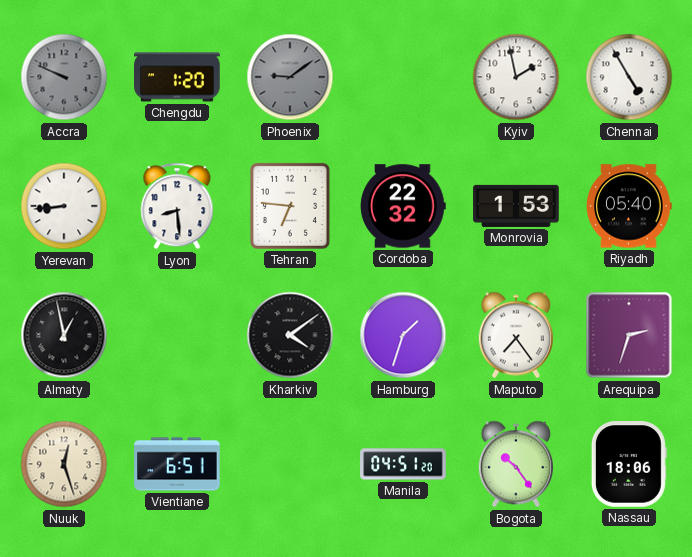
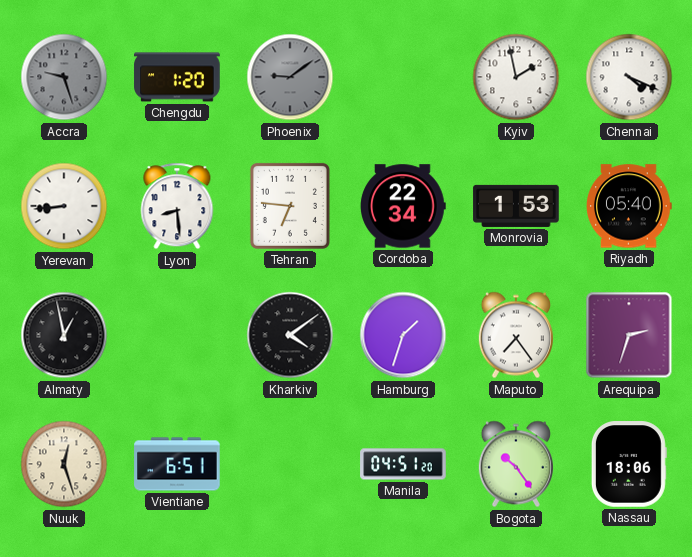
Accra: 9:49 -> 9:27 (64, 77)
Chennai: 4:55 -> 4:19 (629, 77)
Cordoba: 22:32 -> 22:34 (404, 206)
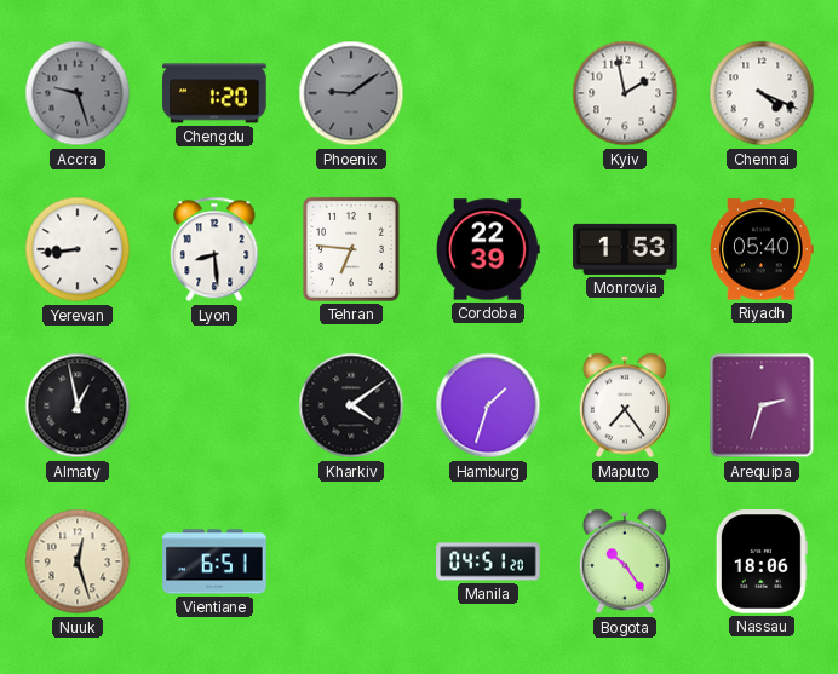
Cordoba: 22:34 -> 22:39 (489, 249)
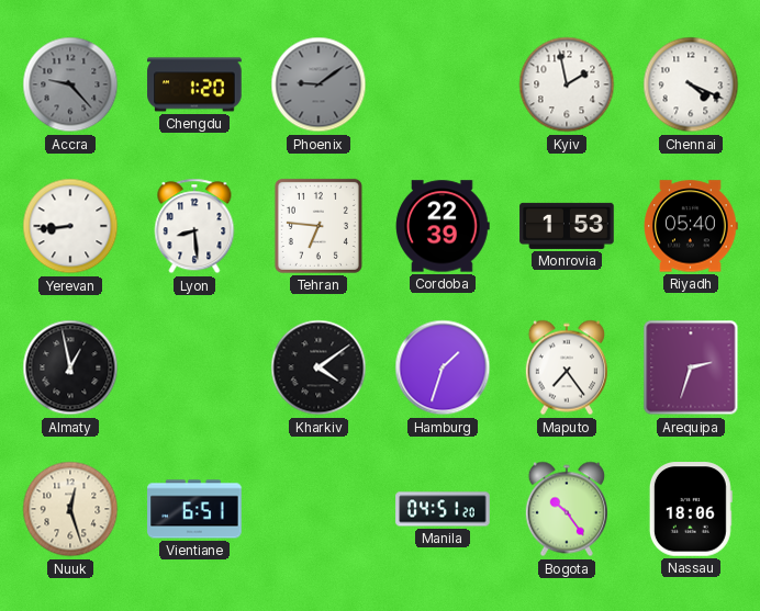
Accra: 9:27 -> 9:23 (70, 84)
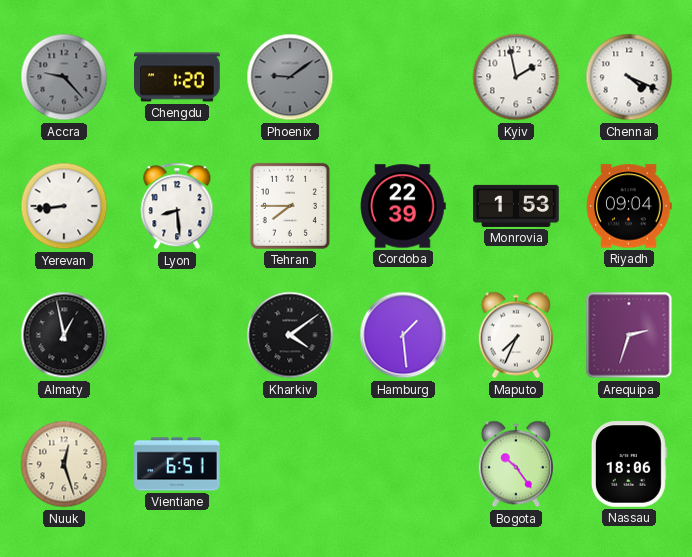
Tehran: 6:46 -> 7:45 (290, 206)
Riyadh: 05:40 -> 09:04 (629, 206)
Hamburg: 1:33 -> 1:29 (403, 335)
Maputo: 7:24 -> 7:34 (516, 335)
Manila: 04:51 -> none (443, 509)
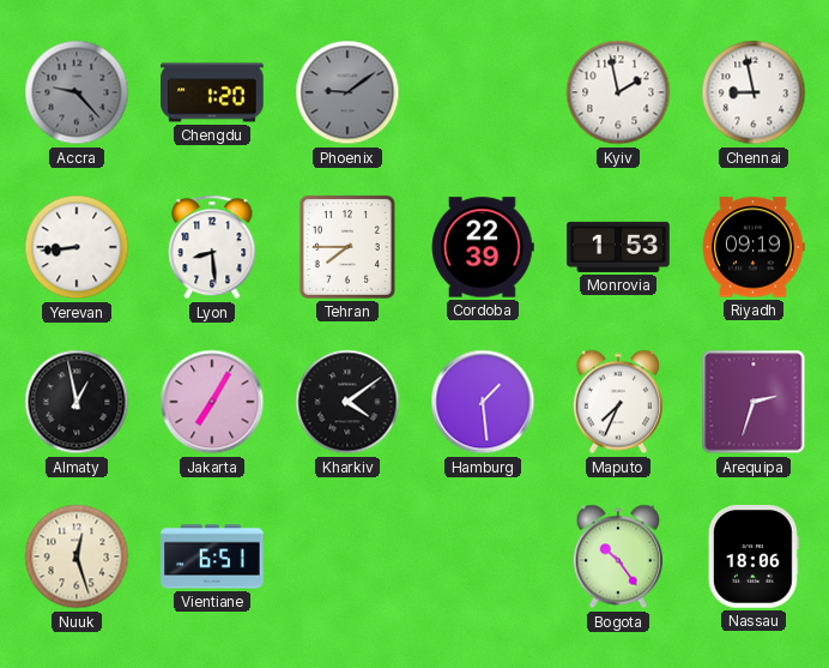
Chennai: 4:19 -> 8:58 (754, 92)
Riyadh: 09:04 -> 09:19 (754, 247)
Jakarta: none -> 7:05 (212, 402)
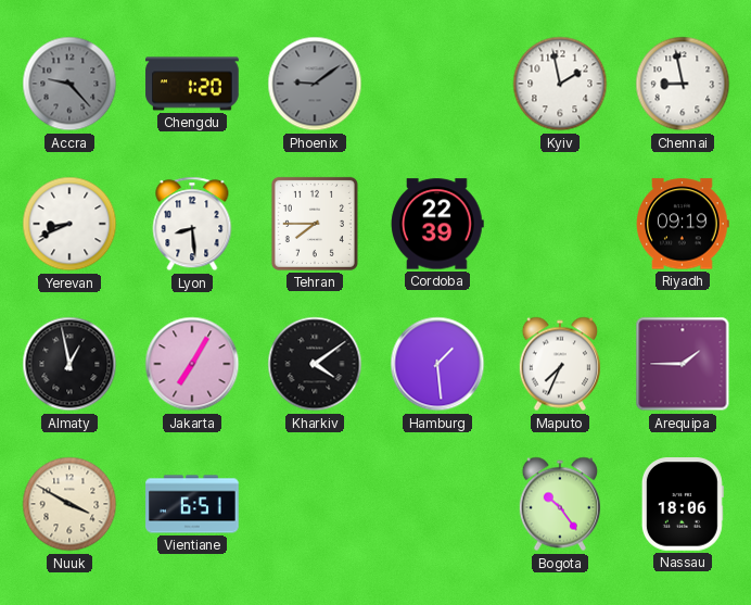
Yerevan: 8:44 -> 8:41 (69, 224)
Monrovia: 1:53 -> none (618, 247)
Arequipa: 2:33 -> 1:45 (683, 364)
Nuuk: 12:27 -> 3:50 (69, 504)
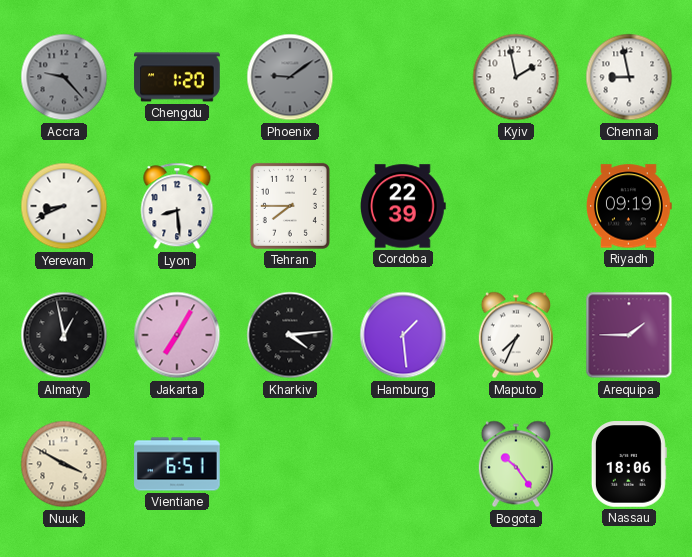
Kharkiv: 4:09 -> 4:14 (290, 335)
